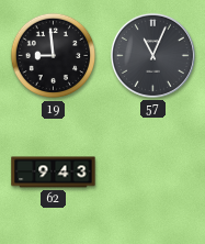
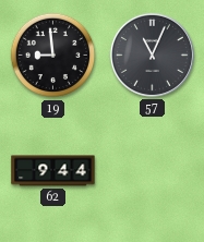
62: 9:43 -> 9:44 (53, 171)
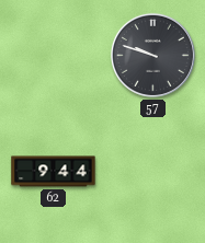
19: 8:59 -> none (53, 56)
57: 11:04 -> 9:48 (152, 55)
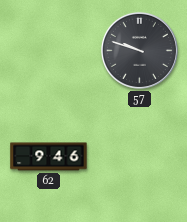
62: 9:44 -> 9:46 (49, 157)
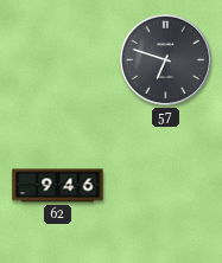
57: 9:48 -> 6:48 (165, 59)
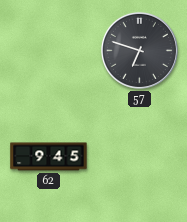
62: 9:46 -> 9:45 (49, 157)
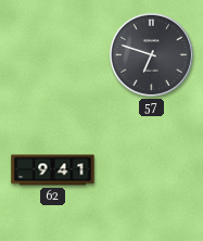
62: 9:45 -> 9:41 (53, 170)
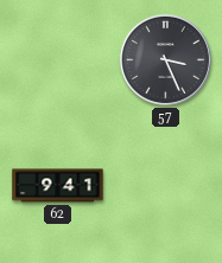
57: 6:48 -> 3:26 (165, 59)
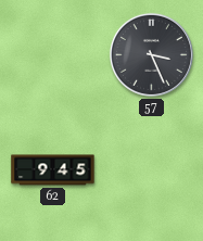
62: 9:41 -> 9:45 (53, 170)
